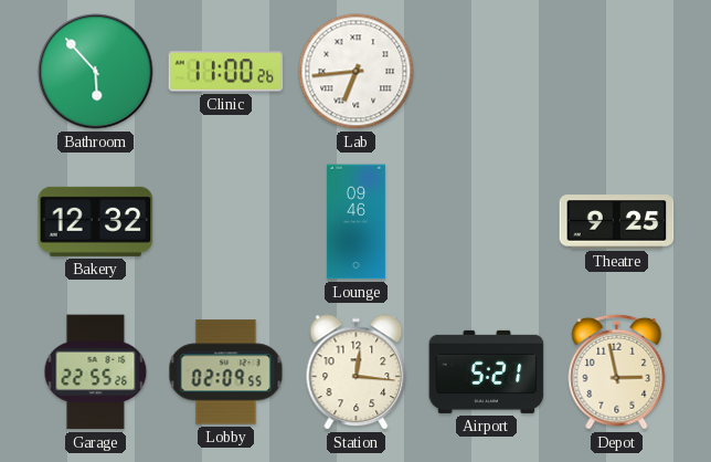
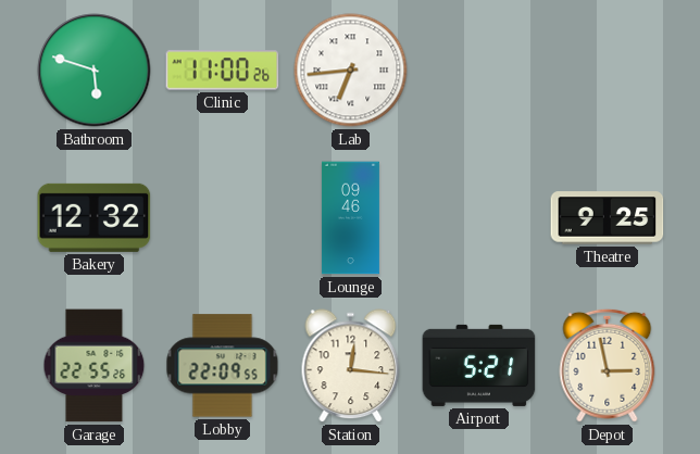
Bathroom: 5:53 -> 5:48 (95, 71)
Lobby: 02:09 -> 22:09 (223, 366)
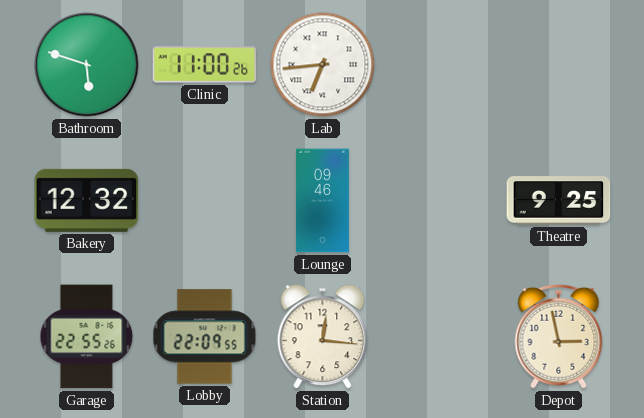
Airport: 5:21 -> none (479, 365)
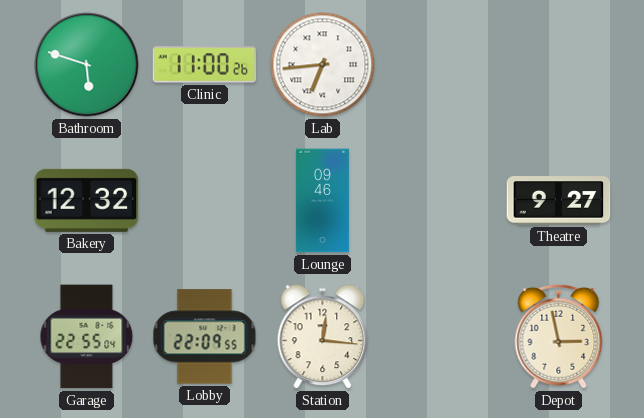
Theatre: 9:25 -> 9:27 (559, 201)
Garage: 22:55:26 -> 22:55:04 (87, 337)
